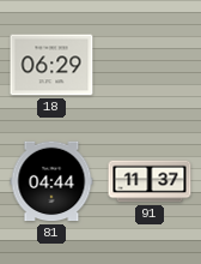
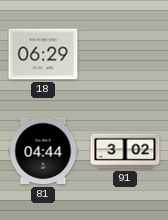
91: 11:37 -> 3:02 (125, 151)
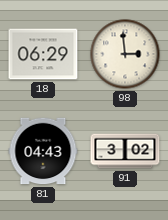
98: none -> 2:59 (125, 54)
81: 04:44 -> 04:43 (43, 151)
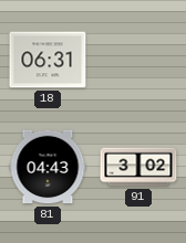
18: 06:29 -> 06:31 (48, 60)
98: 2:59 -> none (125, 54)
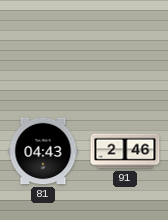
18: 06:31 -> none (48, 60)
91: 3:02 -> 2:46 (125, 151)
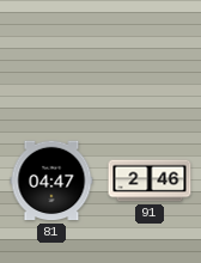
81: 04:43 -> 04:47 (51, 181)
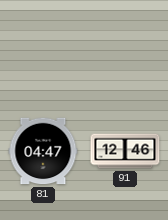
91: 2:46 -> 12:46 (125, 151)
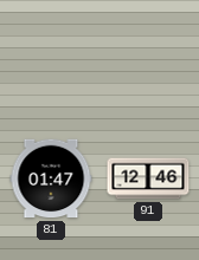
81: 04:47 -> 01:47 (51, 178)
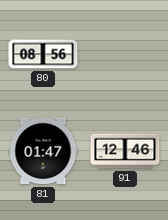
80: none -> 08:56 (43, 54)
